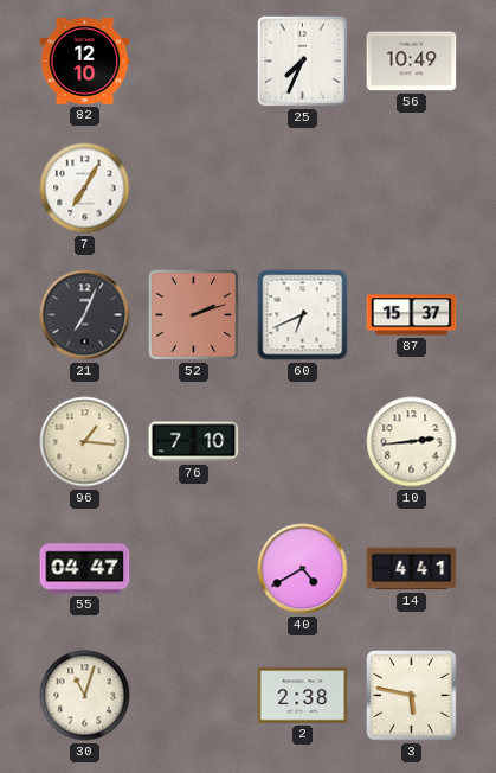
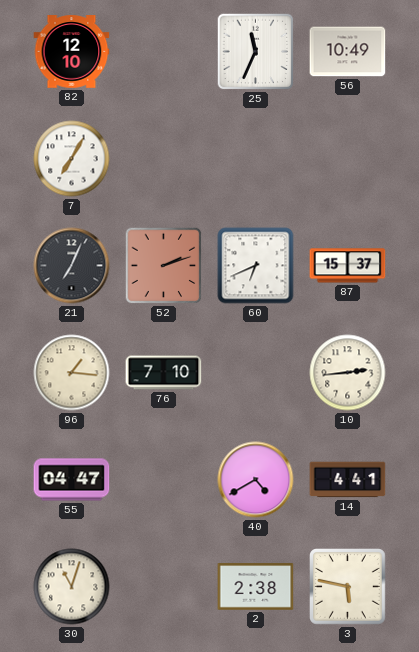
25: 7:34 -> 11:34 (256, 52)
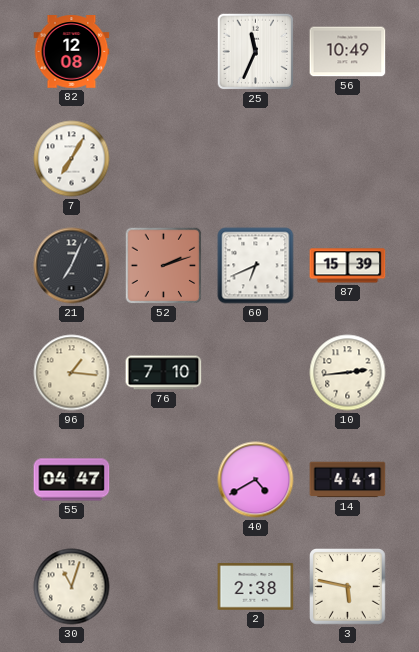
82: 12:10 -> 12:08 (72, 52)
87: 15:37 -> 15:39 (348, 266)
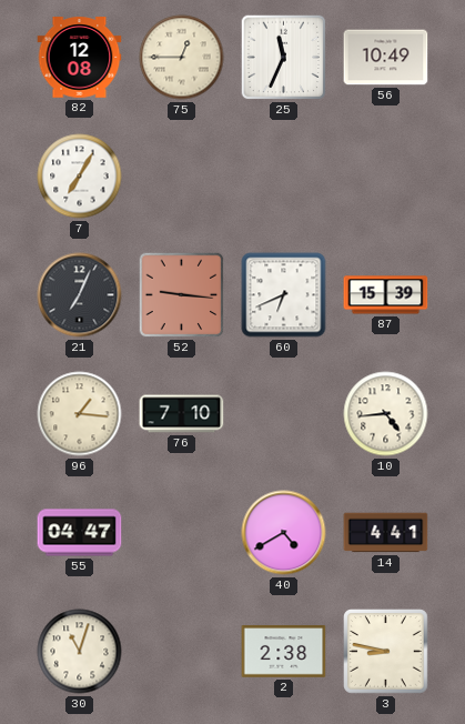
75: none -> 12:45 (182, 58)
52: 2:12 -> 9:16 (182, 295)
10: 2:44 -> 4:44 (386, 414)
3: 5:47 -> 8:47 (386, 652)
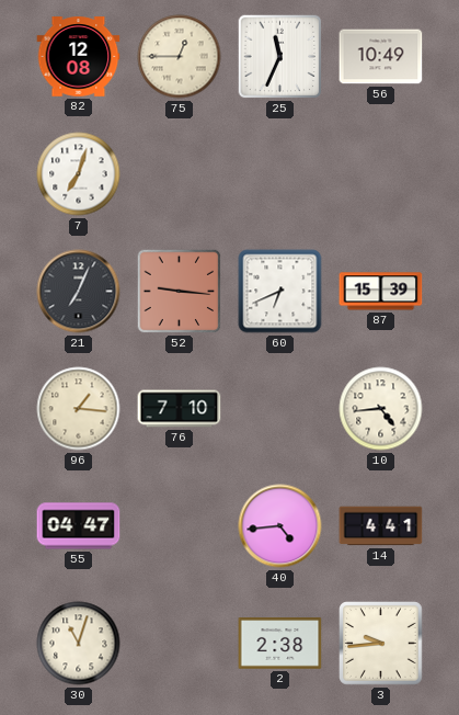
7: 7:05 -> 7:03 (79, 174)
40: 4:40 -> 4:44 (280, 526)
3: 8:47 -> 9:44 (381, 644)
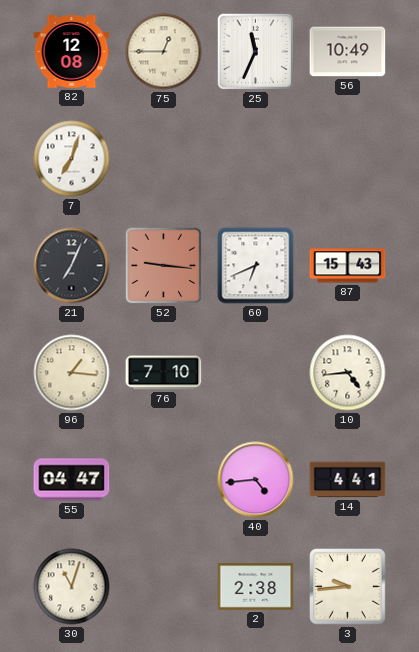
87: 15:39 -> 15:43 (348, 266)
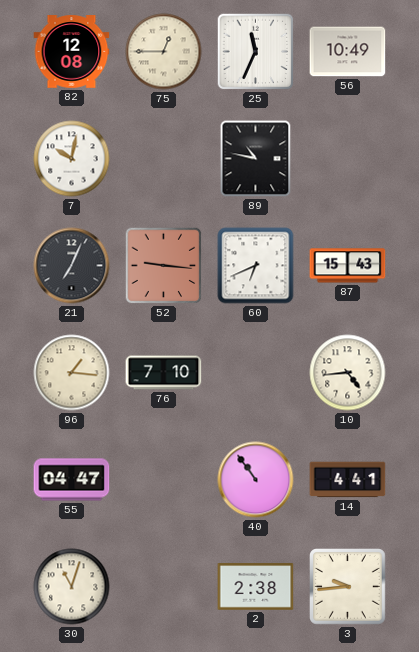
7: 7:03 -> 10:02 (72, 159)
89: none -> 10:47 (256, 159)
40: 4:44 -> 10:54 (256, 480)
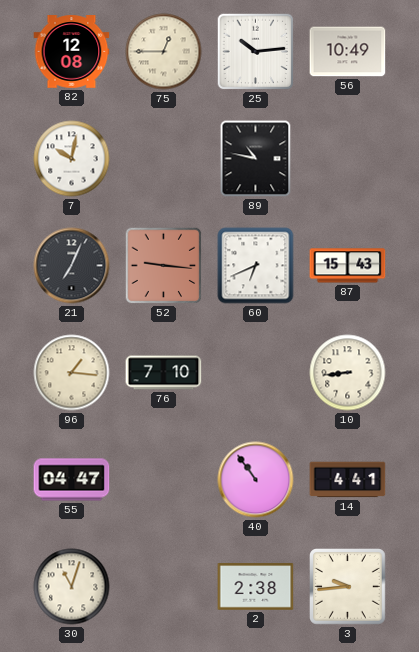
25: 11:34 -> 10:14 (256, 52)
10: 4:44 -> 8:44 (348, 373)
